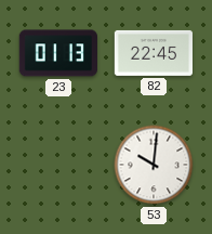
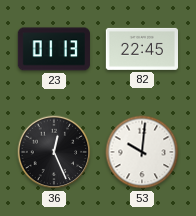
36: none -> 12:26 (54, 152)
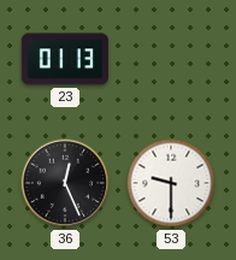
82: 22:45 -> none (141, 49)
53: 10:01 -> 9:30 (171, 183)
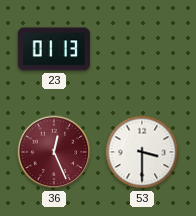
36 dial: black -> burgundy (54, 152)
53: 9:30 -> 3:30 (142, 152)
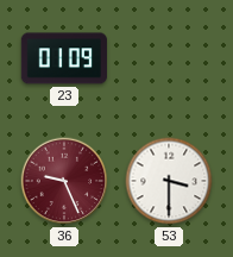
23: 01:13 -> 01:09 (64, 58)
36: 12:26 -> 9:26 (64, 181)
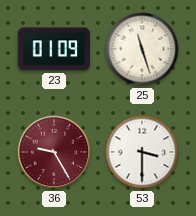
25: none -> 11:27 (142, 49)
36: 9:26 -> 9:25 (54, 152)
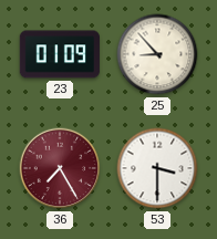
25: 11:27 -> 8:53 (157, 54)
36: 9:25 -> 7:25 (60, 168)
